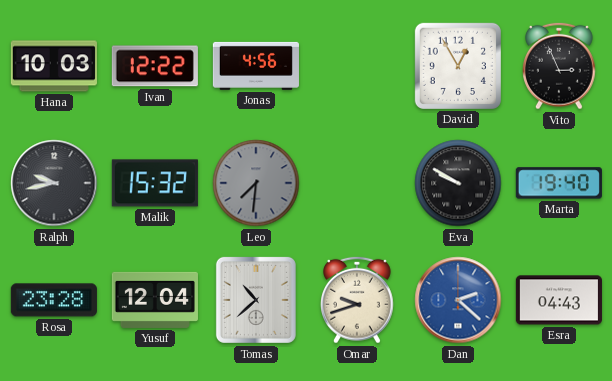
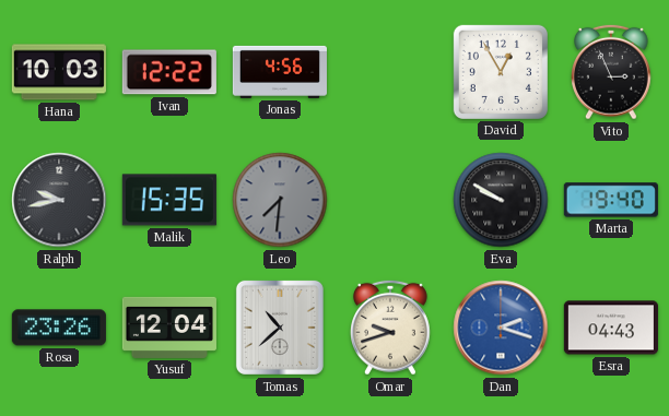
Malik: 15:32 -> 15:35 (169, 200)
Rosa: 23:28 -> 23:26 (59, 328)
Dan: 2:22 -> 2:18 (501, 328)
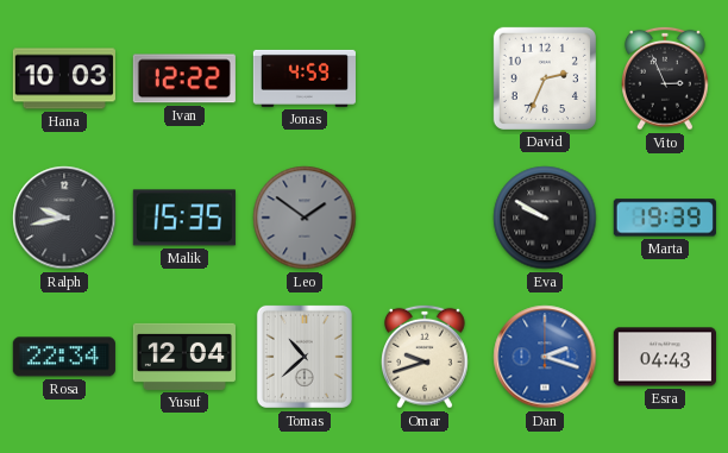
Jonas: 4:56 -> 4:59 (305, 78)
David: 12:55 -> 2:34 (545, 78)
Leo: 7:31 -> 1:51 (305, 218)
Marta: 19:40 -> 19:39 (665, 218)
Rosa: 23:26 -> 22:34 (64, 357)
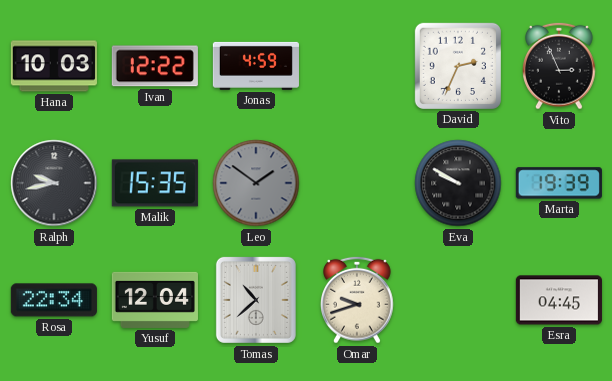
Dan: 2:18 -> none (545, 357)
Esra: 04:43 -> 04:45 (559, 300)
